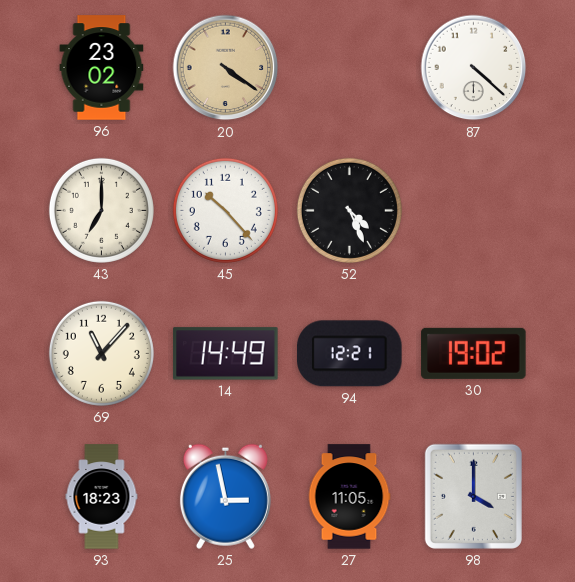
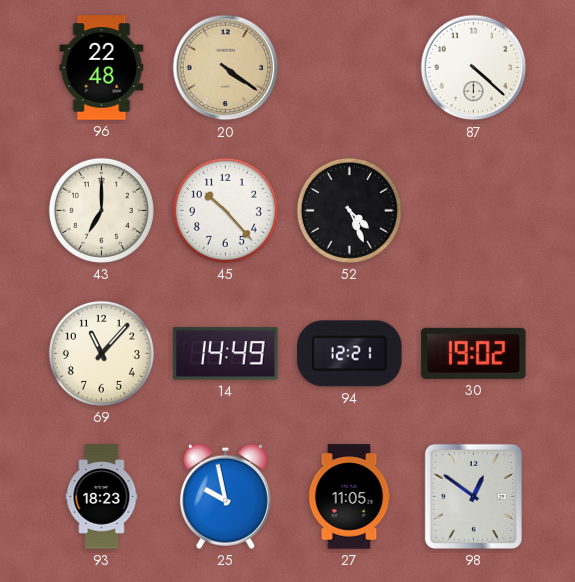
96: 23:02 -> 22:48 (102, 68)
25: 2:58 -> 9:58 (225, 496)
98: 4:00 -> 12:51 (473, 496)
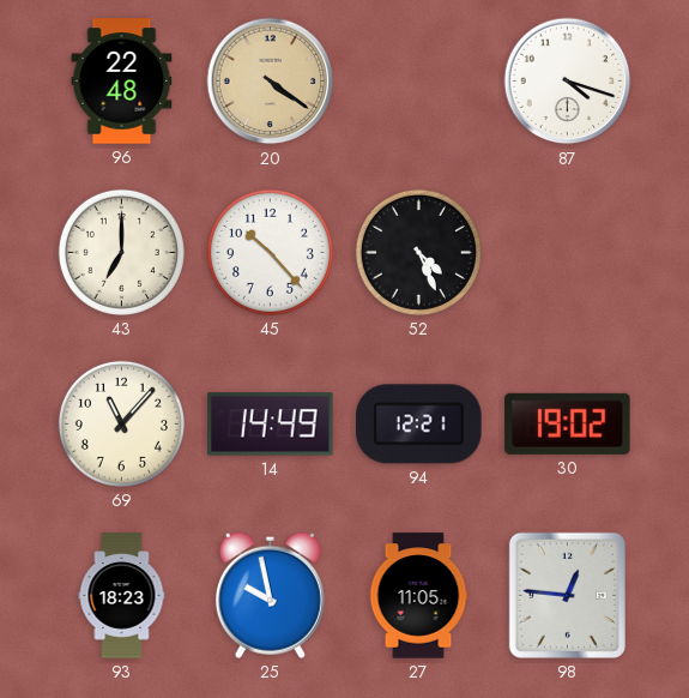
87: 4:22 -> 4:18 (568, 82)
98: 12:51 -> 12:46 (567, 595)
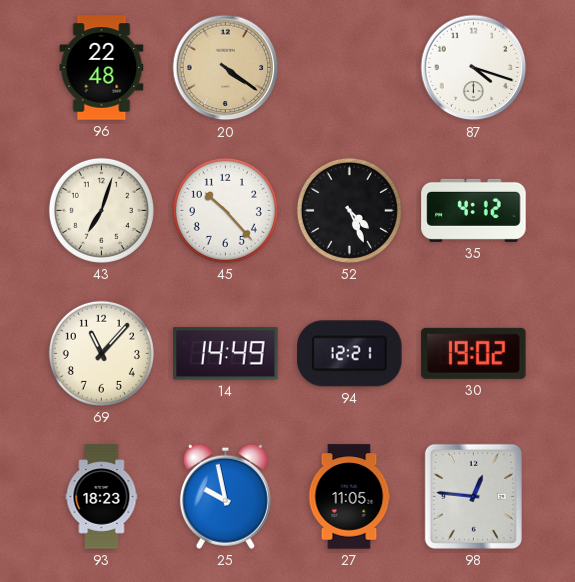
43: 7:00 -> 7:03 (101, 210)
35: none -> 4:12 (474, 210)
